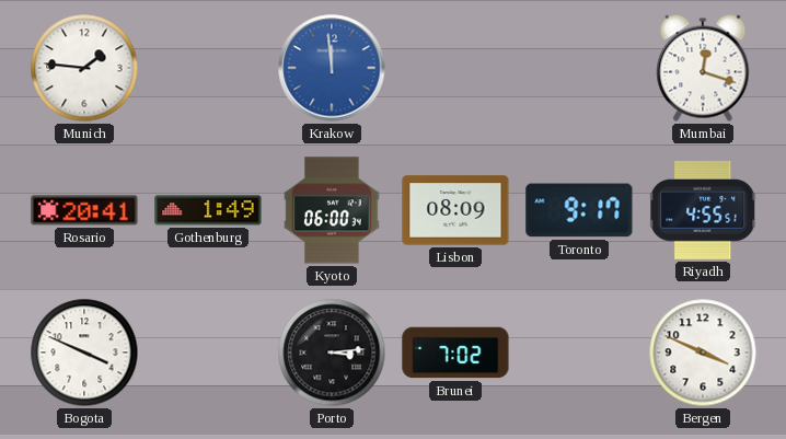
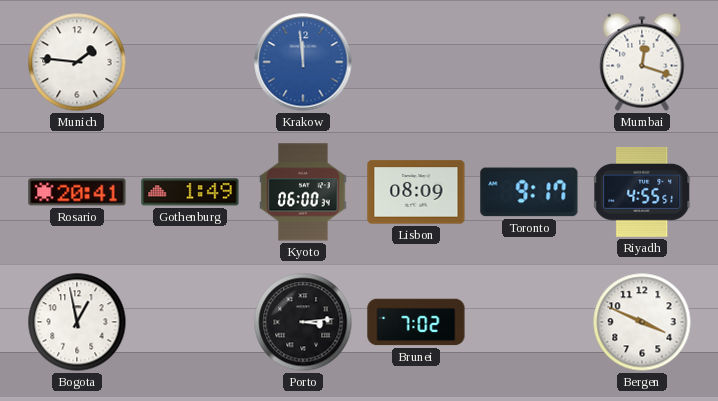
Bogota: 3:49 -> 12:58 (77, 322)
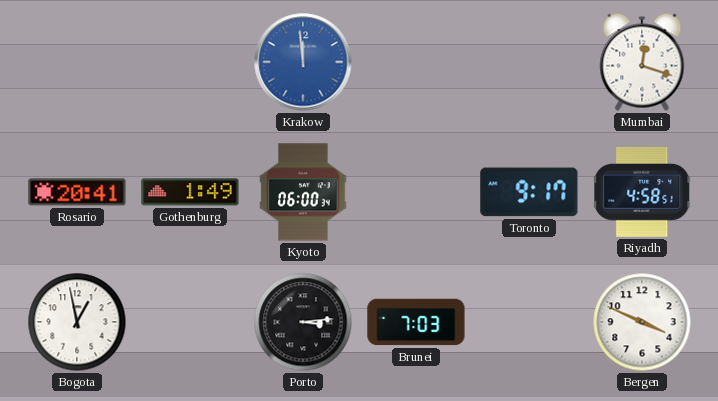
Munich: 1:46 -> none (77, 62)
Lisbon: 08:09 -> none (416, 192)
Riyadh: 4:55 -> 4:58 (643, 192)
Brunei: 7:02 -> 7:03 (416, 322)
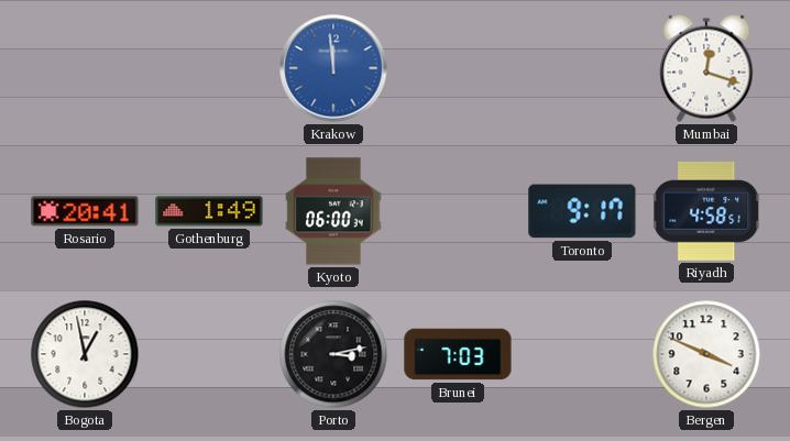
Porto: 3:14 -> 3:13 (333, 354)
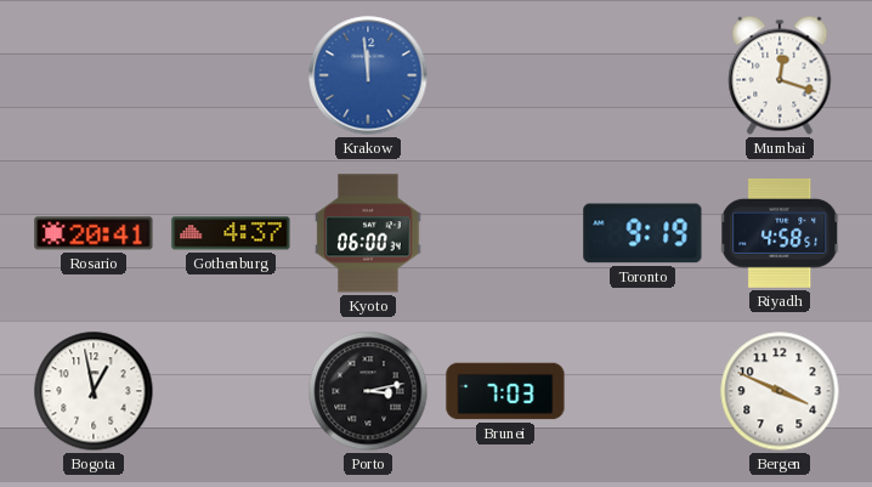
Gothenburg: 1:49 -> 4:37 (231, 233)
Toronto: 9:17 -> 9:19 (642, 233)
